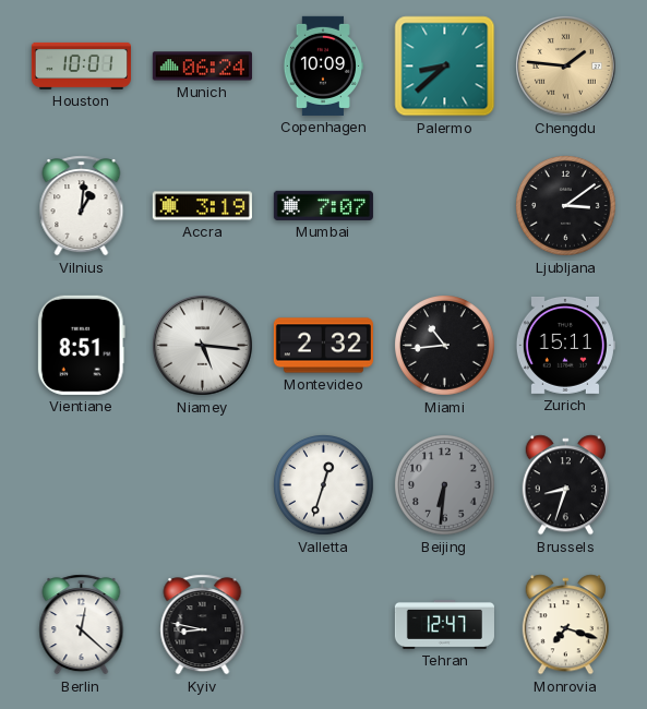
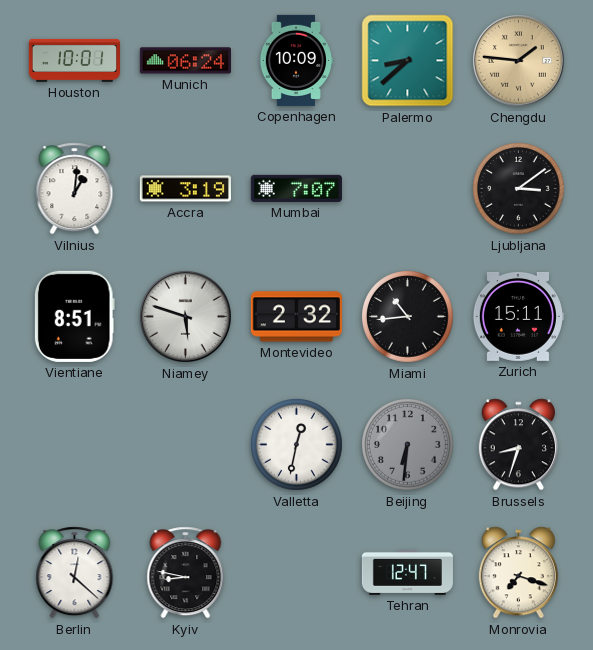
Niamey: 5:16 -> 5:48 (186, 317)
Valletta: 12:33 -> 12:32 (297, 445)
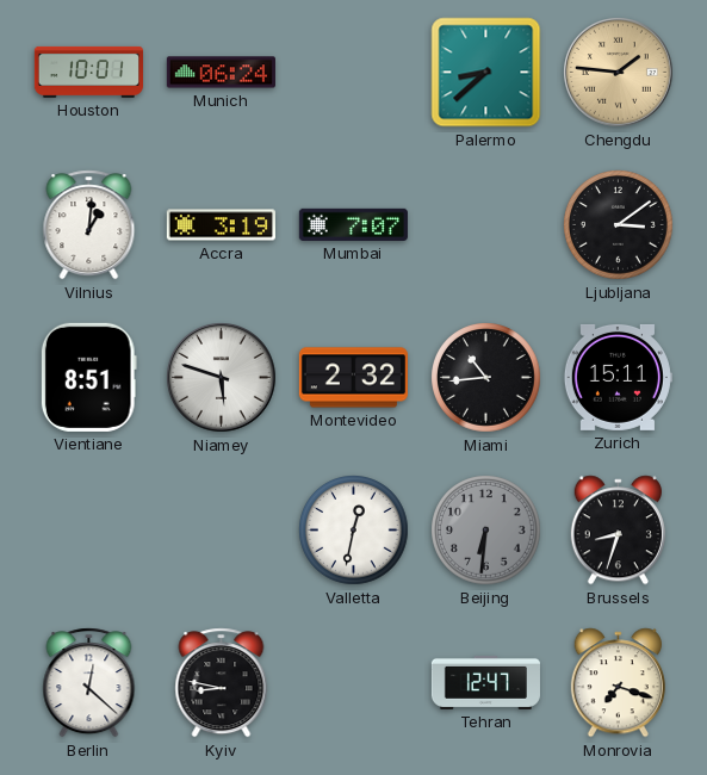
Copenhagen: 10:09 -> none (296, 60)
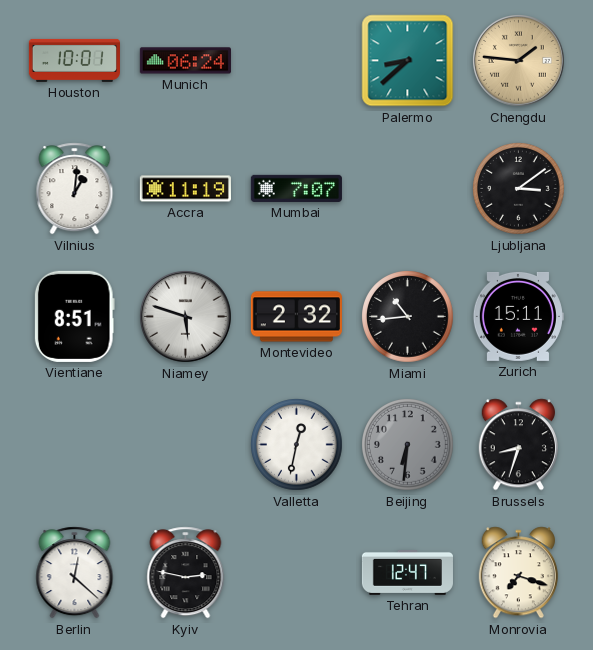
Accra: 3:19 -> 11:19 (185, 189)
Kyiv: 8:47 -> 2:47 (186, 573)
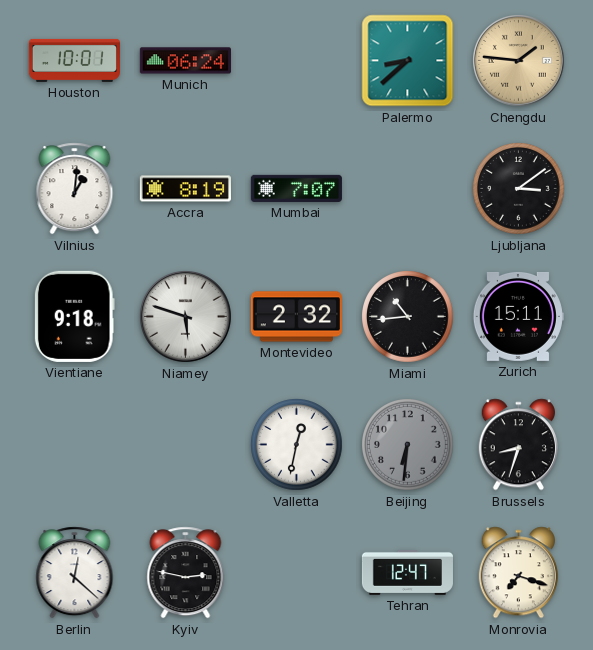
Accra: 11:19 -> 8:19 (185, 189)
Vientiane: 8:51 -> 9:18 (74, 316)
